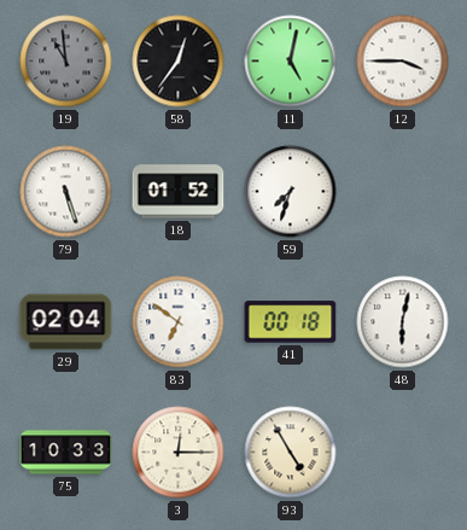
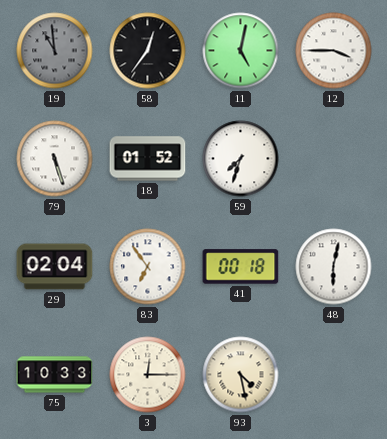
83: 6:51 -> 6:54 (148, 267)
93: 4:55 -> 4:28 (241, 375)
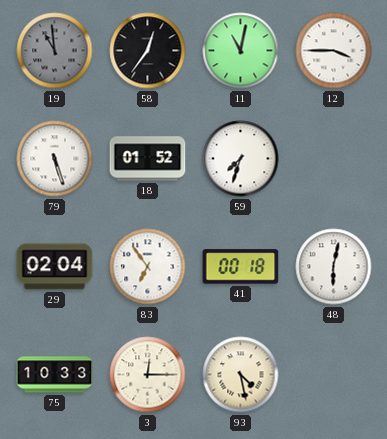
11: 5:02 -> 11:02 (241, 51)
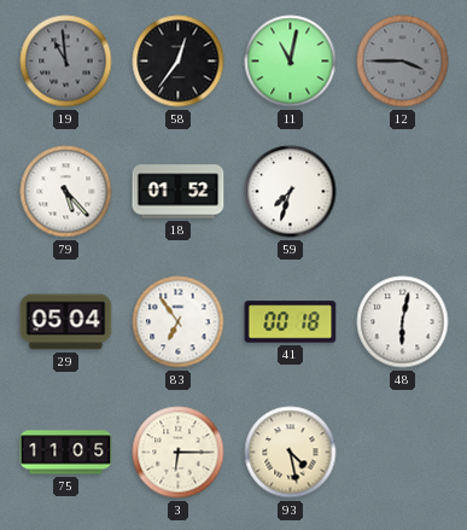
12 dial: white -> grey (403, 62)
79: 5:27 -> 5:23 (66, 192)
29: 02:04 -> 05:04 (66, 322)
75: 10:33 -> 11:05 (66, 453)
3: 12:15 -> 6:15 (179, 453)
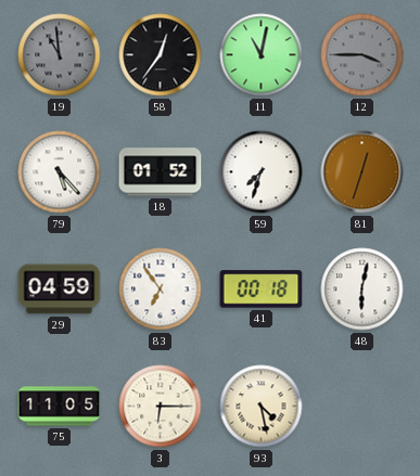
81: none -> 12:33 (362, 172)
29: 05:04 -> 04:59 (60, 290)
